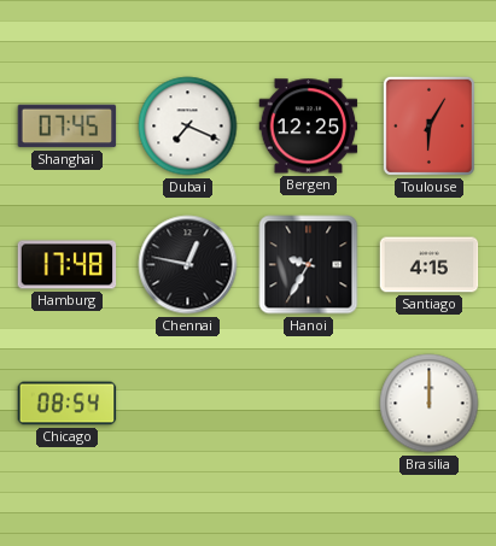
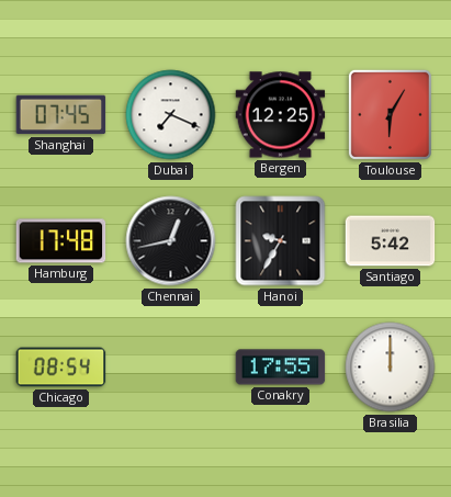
Chennai: 12:47 -> 12:43 (171, 241)
Santiago: 4:15 -> 5:42 (391, 241)
Conakry: none -> 17:55 (281, 368)
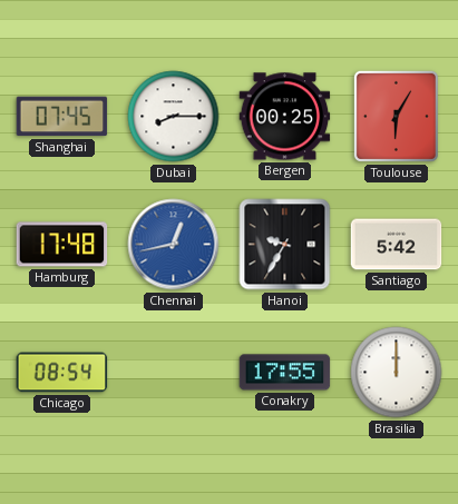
Dubai: 7:19 -> 8:15 (174, 117)
Bergen: 12:25 -> 00:25 (285, 117)
Chennai dial: black -> blue (174, 245)
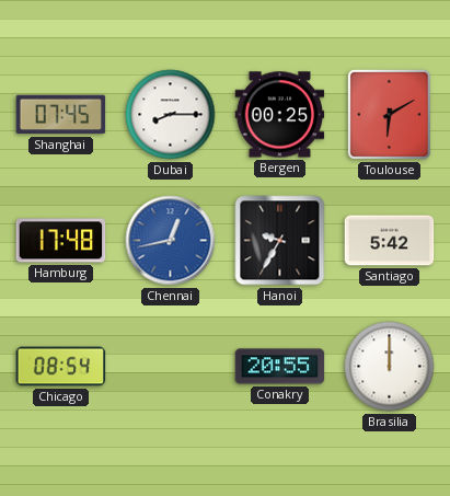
Toulouse: 6:05 -> 6:10 (389, 114)
Conakry: 17:55 -> 20:55 (280, 367)
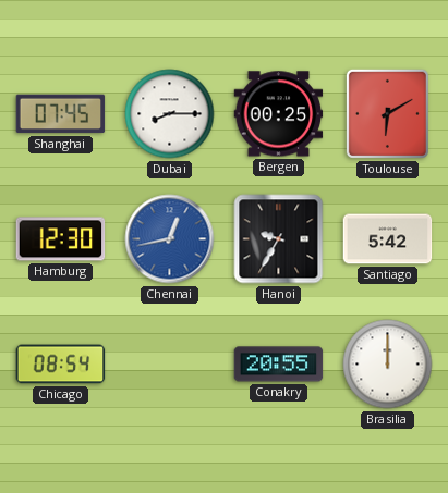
Hamburg: 17:48 -> 12:30 (61, 239)
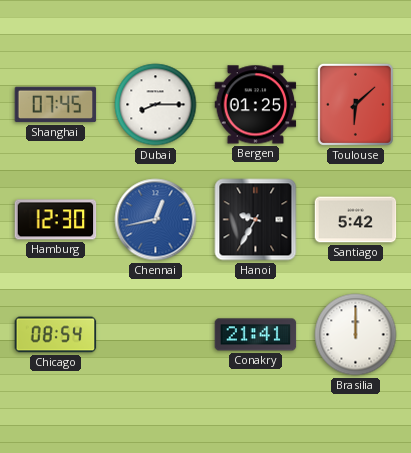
Bergen: 00:25 -> 01:25 (256, 105)
Toulouse: 6:10 -> 6:08 (355, 104)
Conakry: 20:55 -> 21:41 (256, 335)
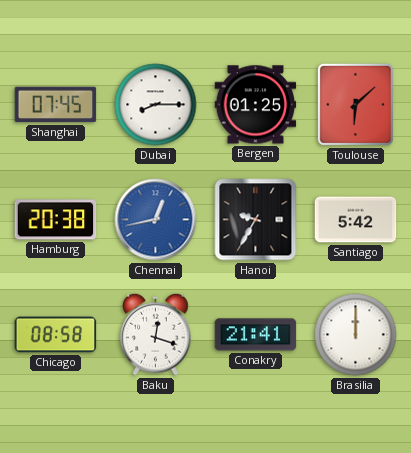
Hamburg: 12:30 -> 20:38 (56, 220)
Chicago: 08:54 -> 08:58 (56, 335)
Baku: none -> 12:18 (156, 334)
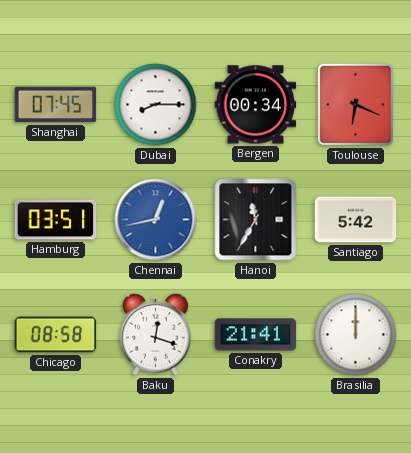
Bergen: 01:25 -> 00:34 (256, 105)
Toulouse: 6:08 -> 6:19 (355, 104)
Hamburg: 20:38 -> 03:51 (56, 220)
Hanoi: 9:35 -> 11:35 (256, 220)
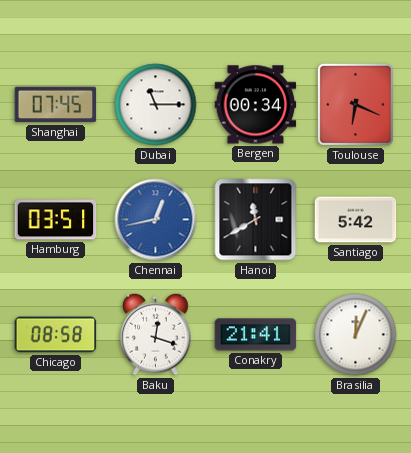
Dubai: 8:15 -> 11:15 (156, 105)
Hanoi: 11:35 -> 11:40 (256, 220)
Brasilia: 12:00 -> 12:04 (356, 335)
